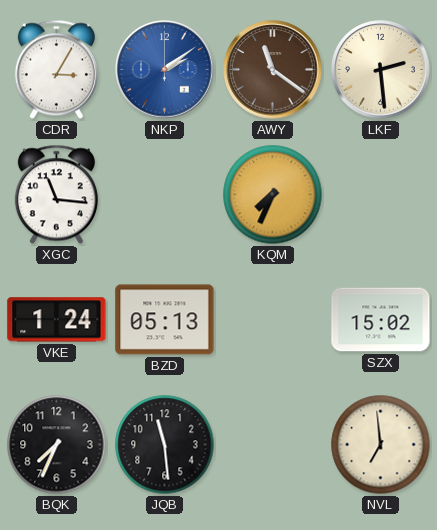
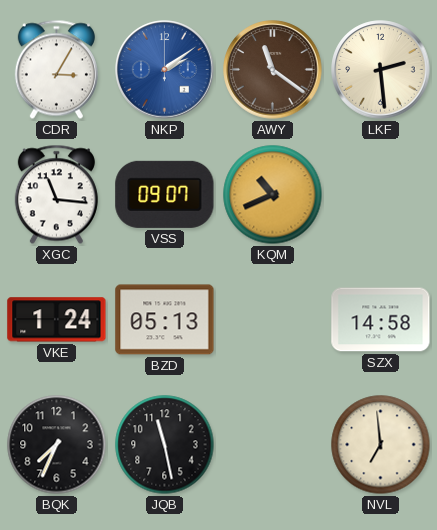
VSS: none -> 09:07 (165, 194)
KQM: 7:34 -> 10:41 (273, 195)
SZX: 15:02 -> 14:58 (381, 320)
JQB: 11:29 -> 11:28 (165, 445)
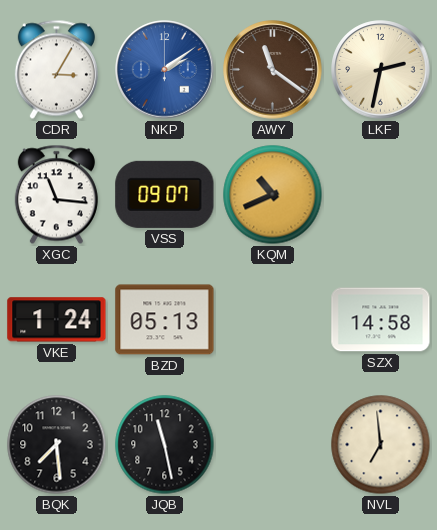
LKF: 2:29 -> 2:32 (381, 70)
BQK: 7:34 -> 7:29 (57, 445)
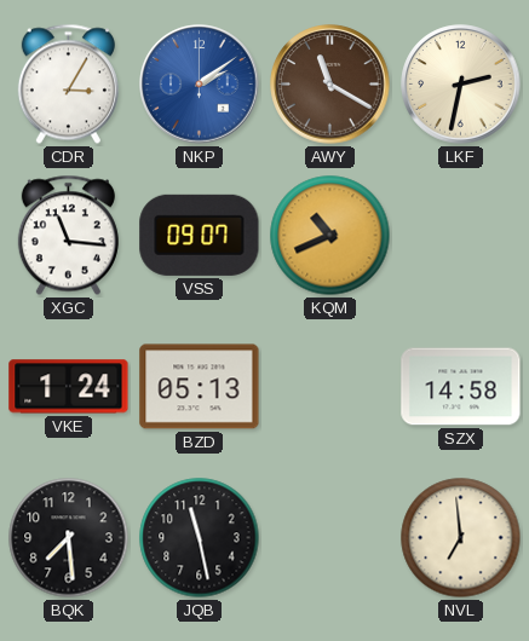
AWY: 11:21 -> 11:20 (330, 85)
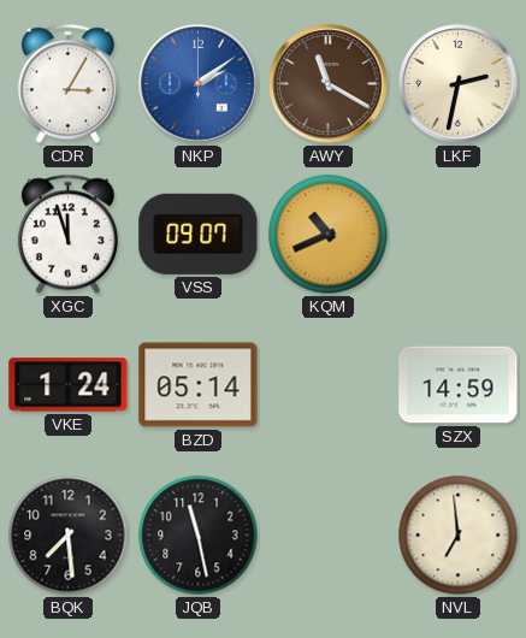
XGC: 11:16 -> 11:57 (67, 235)
BZD: 05:13 -> 05:14 (199, 385)
SZX: 14:58 -> 14:59 (459, 385)
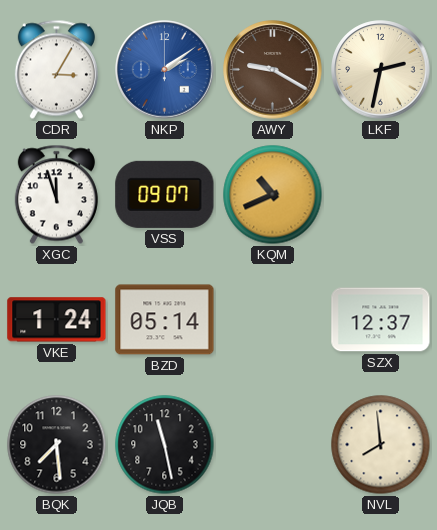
AWY: 11:20 -> 9:20 (273, 70)
SZX: 14:59 -> 12:37 (381, 320)
NVL: 6:59 -> 7:59 (381, 445)
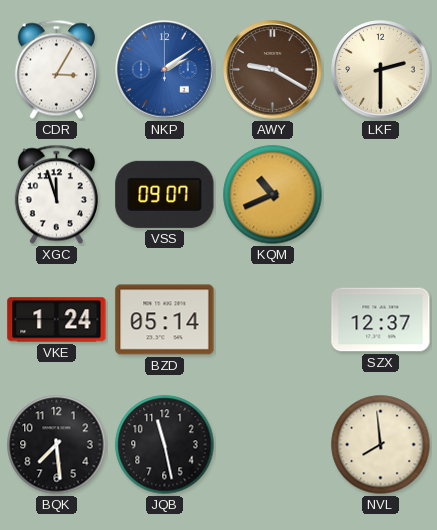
LKF: 2:32 -> 2:30 (381, 70)
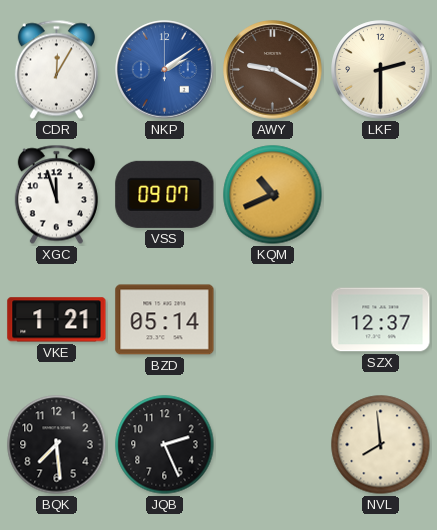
CDR: 3:05 -> 12:05 (56, 70)
VKE: 1:24 -> 1:21 (57, 320)
JQB: 11:28 -> 2:26 (165, 445)
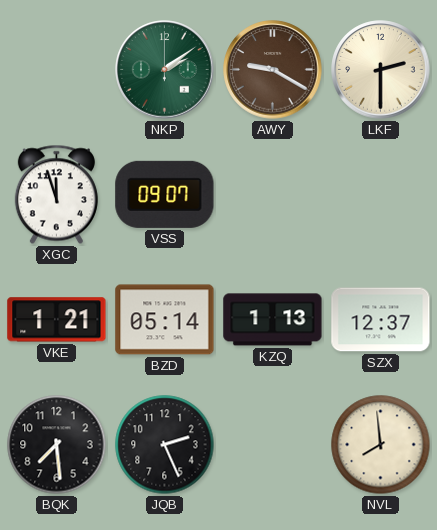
CDR: 12:05 -> none (56, 70)
NKP dial: blue -> green (165, 70)
KQM: 10:41 -> none (273, 195)
KZQ: none -> 1:13 (273, 320)
